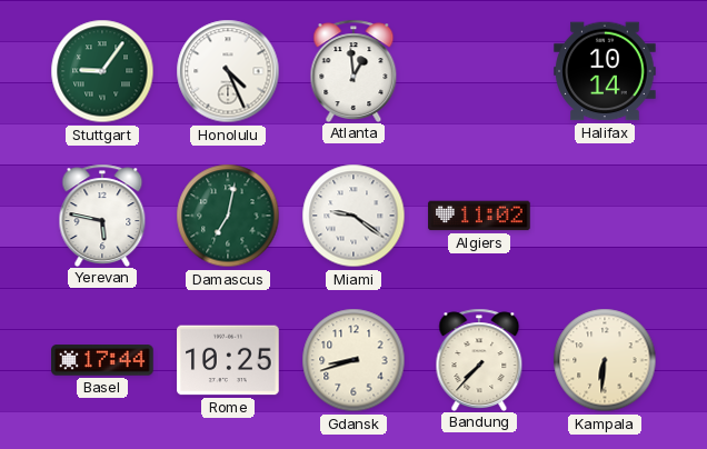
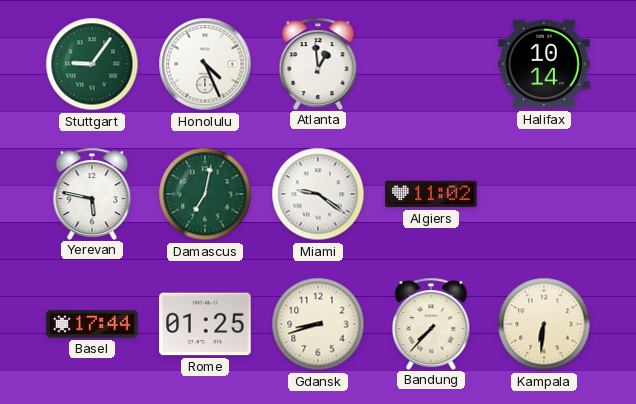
Rome: 10:25 -> 01:25 (205, 324)
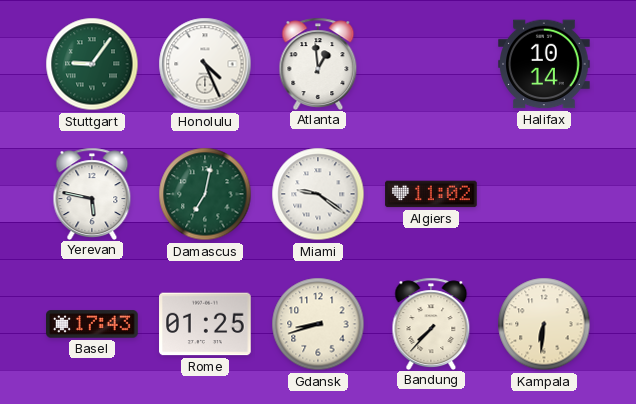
Basel: 17:44 -> 17:43 (92, 324)
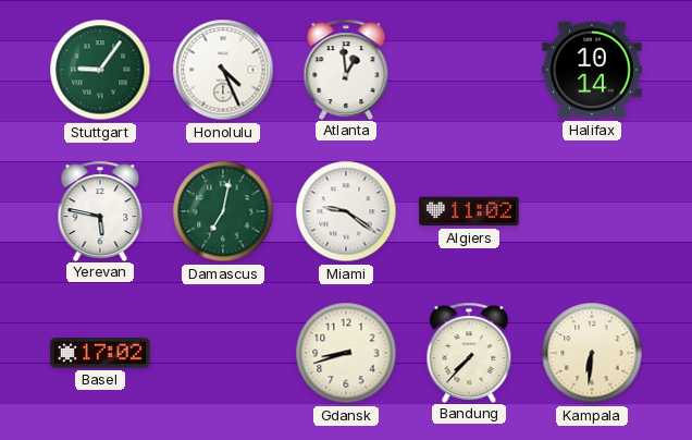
Basel: 17:43 -> 17:02 (100, 353)
Rome: 01:25 -> none (205, 324)
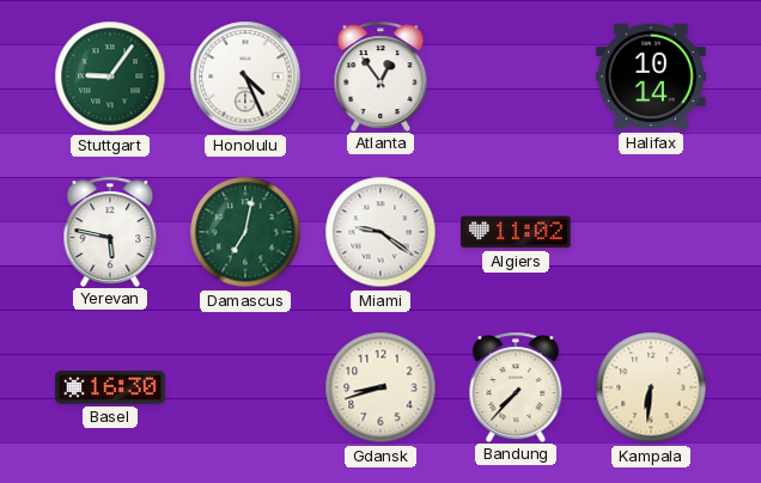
Atlanta: 12:59 -> 12:54 (380, 75)
Basel: 17:02 -> 16:30 (110, 387)
